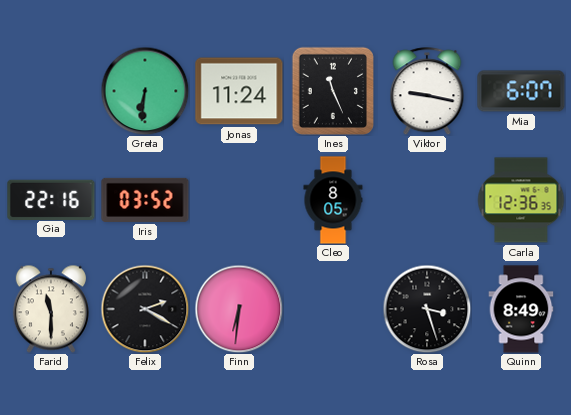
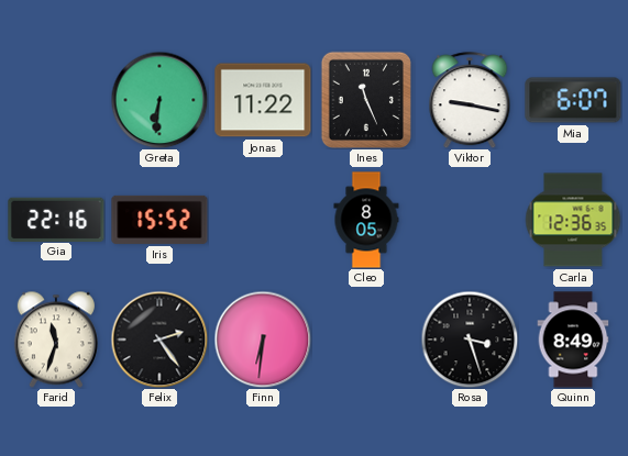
Jonas: 11:24 -> 11:22 (263, 100)
Iris: 03:52 -> 15:52 (159, 220)
Farid: 11:30 -> 11:33 (56, 340)
Felix: 2:20 -> 2:24 (159, 340)
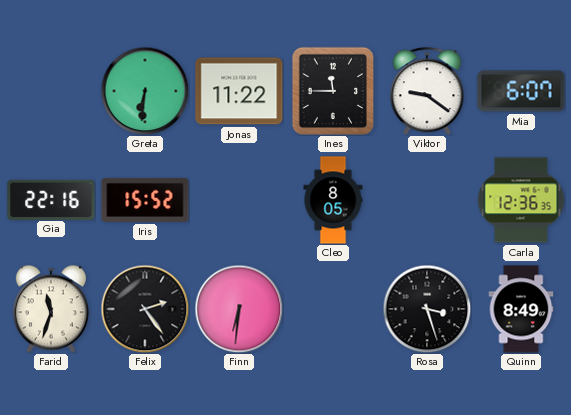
Ines: 11:26 -> 11:45 (332, 90)
Viktor: 9:17 -> 9:21 (427, 91)
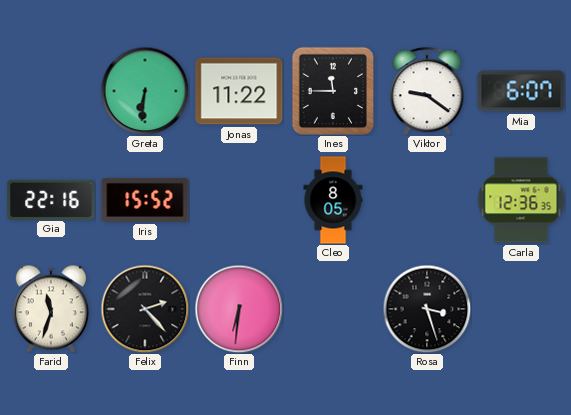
Felix: 2:24 -> 2:23 (145, 309)
Quinn: 8:49 -> none (521, 309)
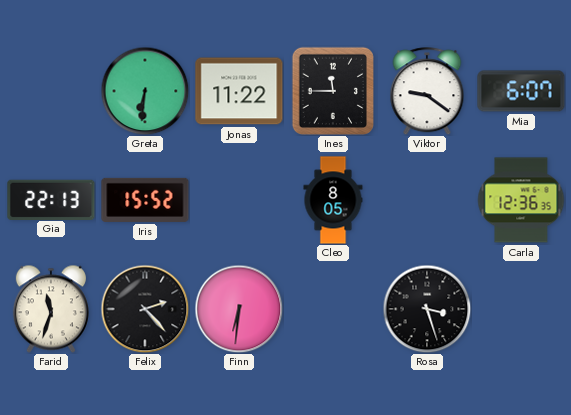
Gia: 22:16 -> 22:13 (51, 199)
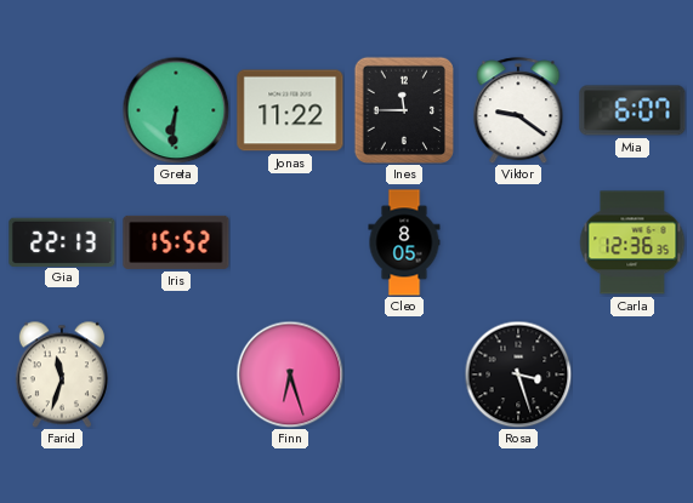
Felix: 2:23 -> none (145, 309)
Finn: 6:31 -> 6:27 (290, 375)
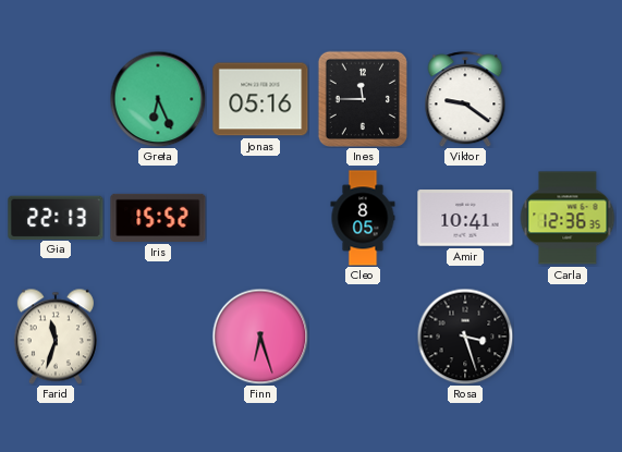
Greta: 6:31 -> 6:26 (158, 99)
Jonas: 11:22 -> 05:16 (260, 99)
Mia: 6:07 -> none (632, 110)
Amir: none -> 10:41 (465, 218)
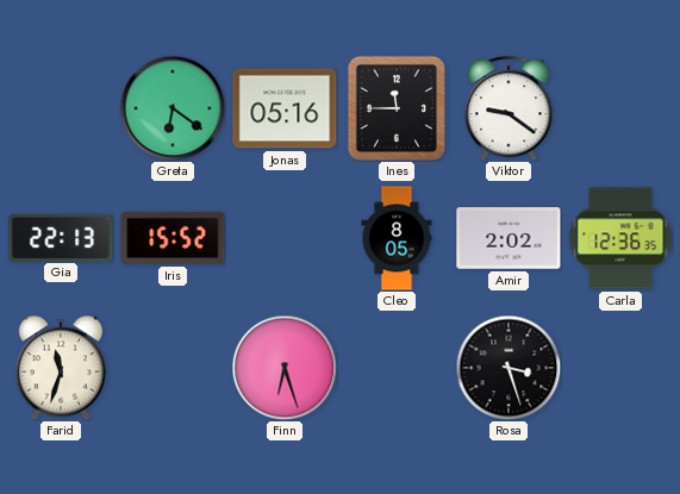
Greta: 6:26 -> 6:21 (173, 108)
Amir: 10:41 -> 2:02 (509, 238)
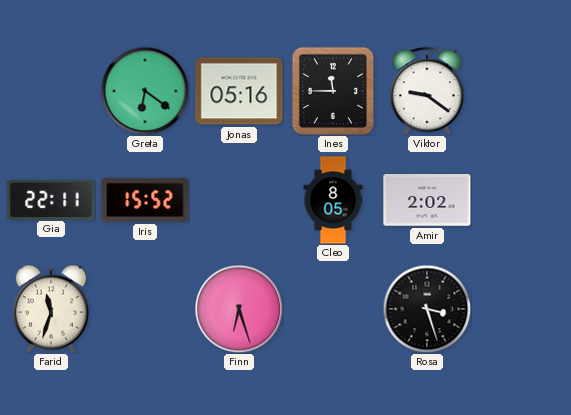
Gia: 22:13 -> 22:11 (51, 199)
Carla: 12:36 -> none (620, 238)
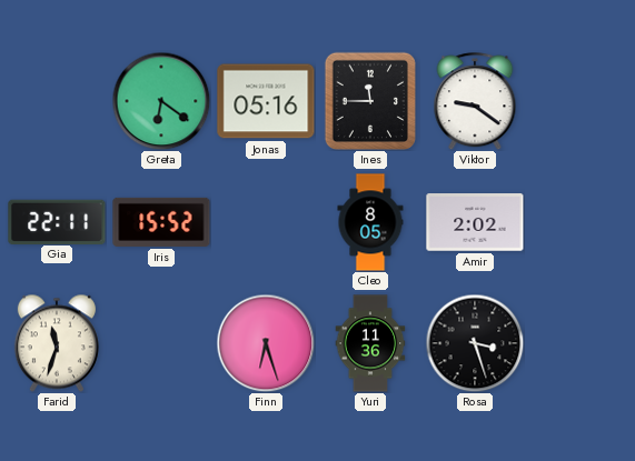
Yuri: none -> 11:36 (370, 343)
